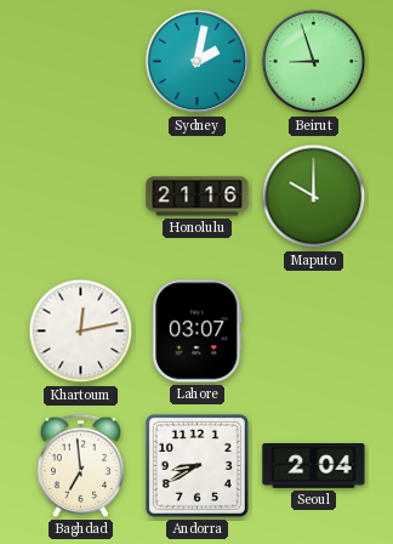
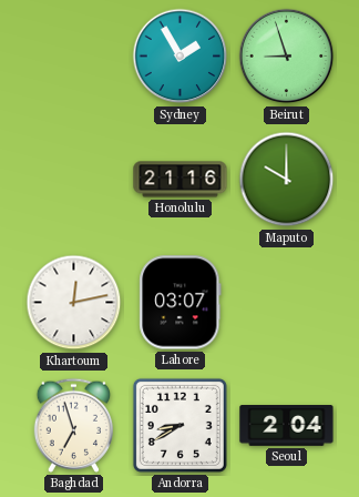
Sydney: 2:02 -> 1:55 (181, 57)
Baghdad: 6:59 -> 6:57 (73, 425)
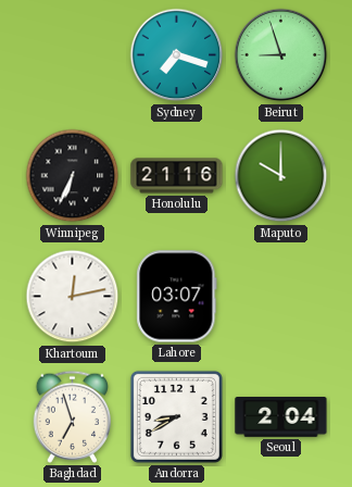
Sydney: 1:55 -> 7:18 (177, 55)
Winnipeg: none -> 6:34 (73, 176)
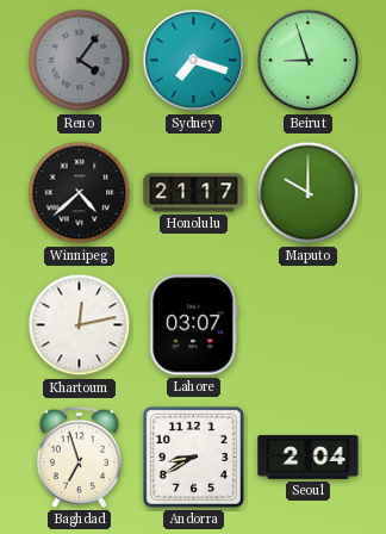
Reno: none -> 4:06 (80, 61)
Winnipeg: 6:34 -> 4:38 (80, 193)
Honolulu: 21:16 -> 21:17 (194, 193)
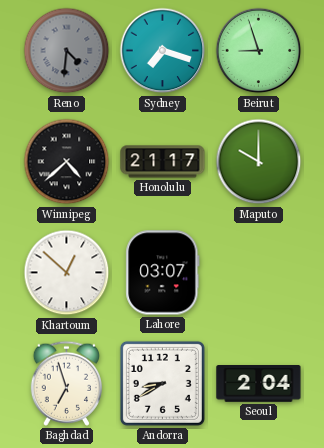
Reno: 4:06 -> 4:31 (67, 51)
Khartoum: 12:13 -> 12:52 (67, 273)
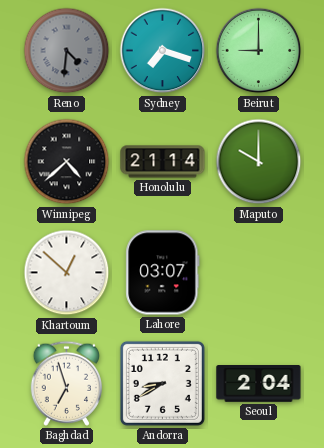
Beirut: 8:57 -> 9:00 (259, 51)
Honolulu: 21:17 -> 21:14 (163, 162)
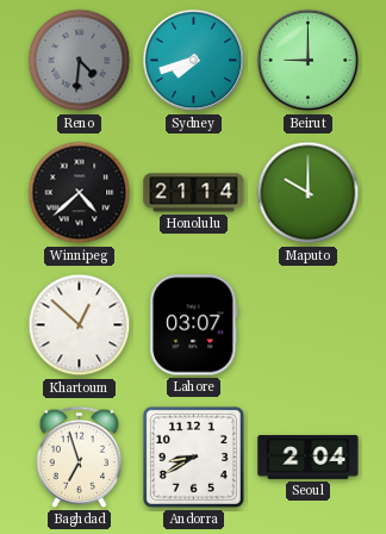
Sydney: 7:18 -> 7:42 (194, 61)
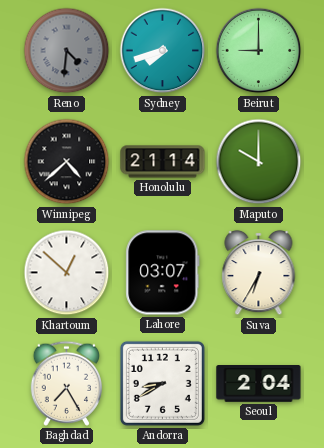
Suva: none -> 6:35 (259, 273)
Baghdad: 6:57 -> 7:25 (66, 383)
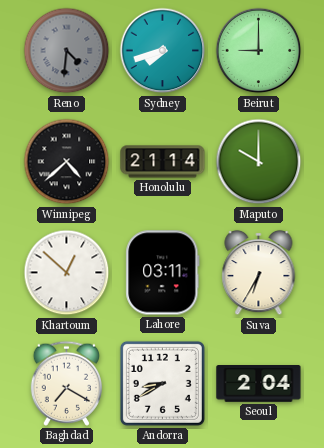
Lahore: 03:07 -> 03:11 (163, 273)
Baghdad: 7:25 -> 7:20 (66, 383)
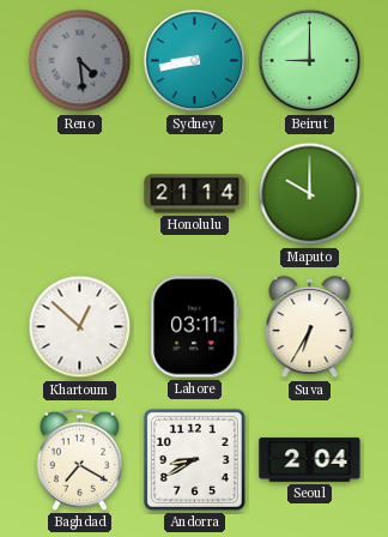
Reno: 4:31 -> 4:29 (80, 61)
Sydney: 7:42 -> 8:43 (195, 61)
Winnipeg: 4:38 -> none (67, 162)
